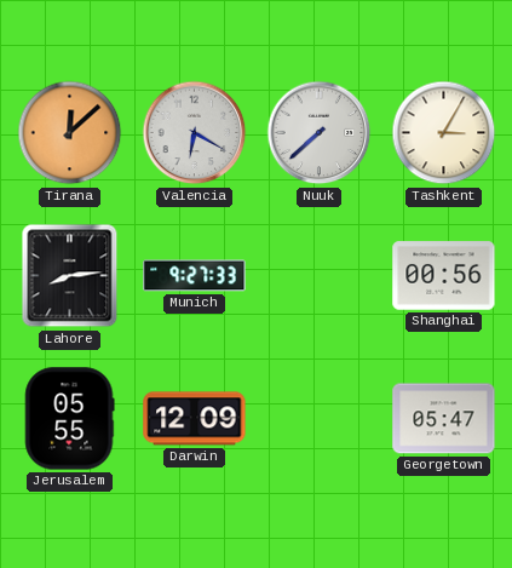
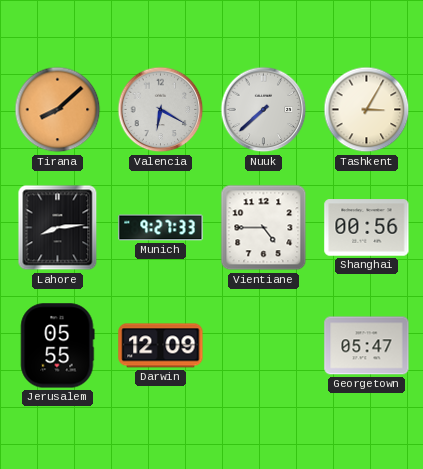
Tirana: 12:08 -> 8:08 (58, 110)
Vientiane: none -> 4:45 (264, 228)
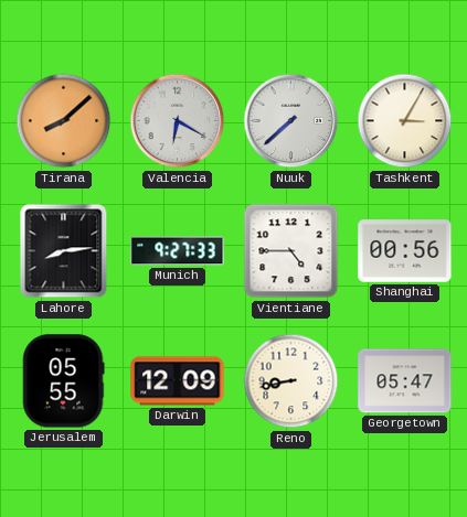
Reno: none -> 8:43 (291, 381)
